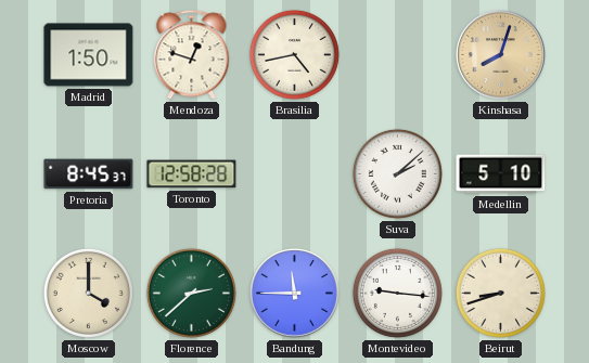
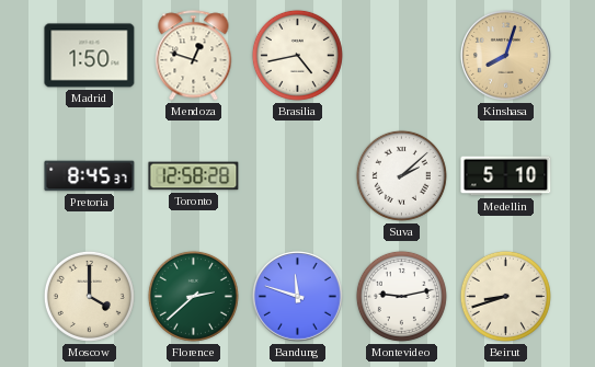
Bandung: 11:45 -> 11:48 (298, 297)
Montevideo: 9:16 -> 9:13 (401, 296)
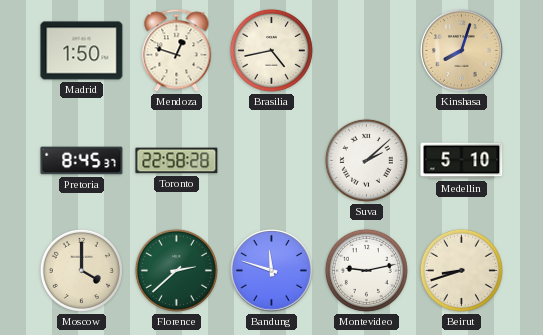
Toronto: 12:58 -> 22:58 (177, 161)
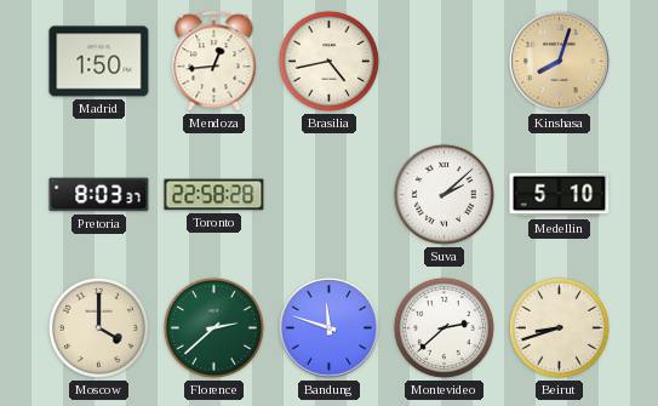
Mendoza: 12:48 -> 12:44 (214, 62)
Pretoria: 8:45 -> 8:03 (99, 195)
Montevideo: 9:13 -> 2:38 (444, 327)
